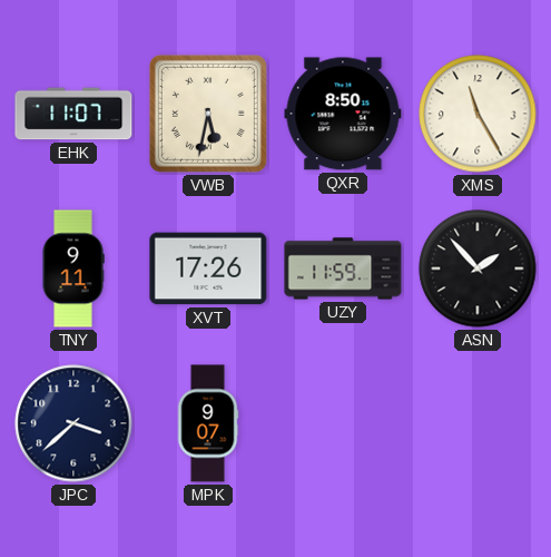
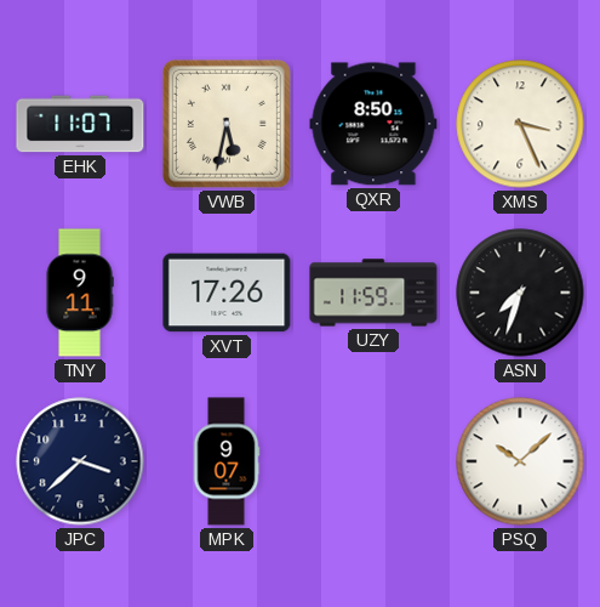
XMS: 11:25 -> 3:26 (520, 124)
ASN: 1:53 -> 7:33 (520, 293)
PSQ: none -> 10:08 (520, 461)
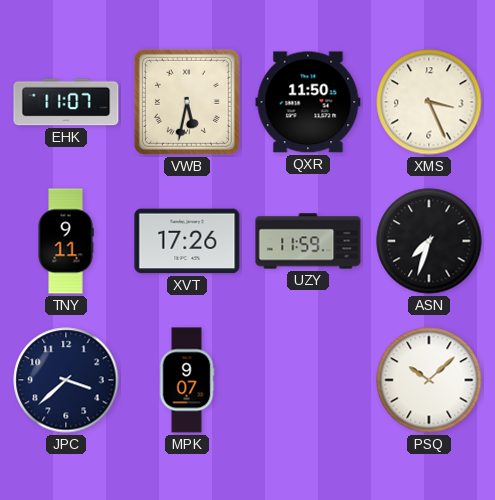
QXR: 8:50 -> 11:50 (308, 102)
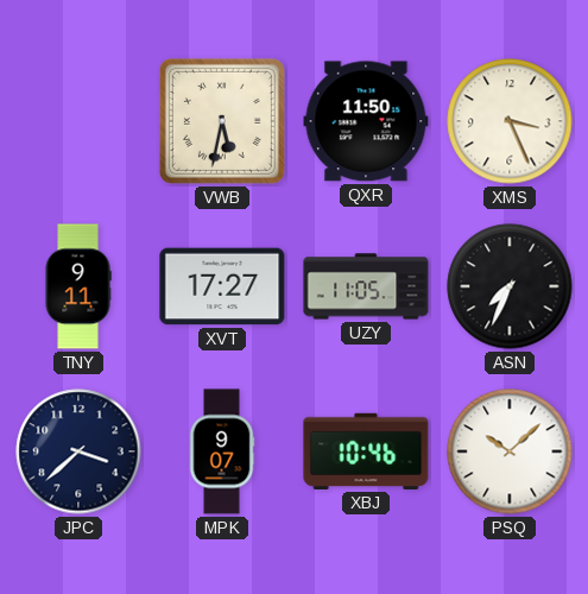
EHK: 11:07 -> none (66, 102)
XVT: 17:26 -> 17:27 (222, 286)
UZY: 11:59 -> 11:05 (366, 286)
ASN: 7:33 -> 7:34 (510, 286)
XBJ: none -> 10:46 (366, 451)
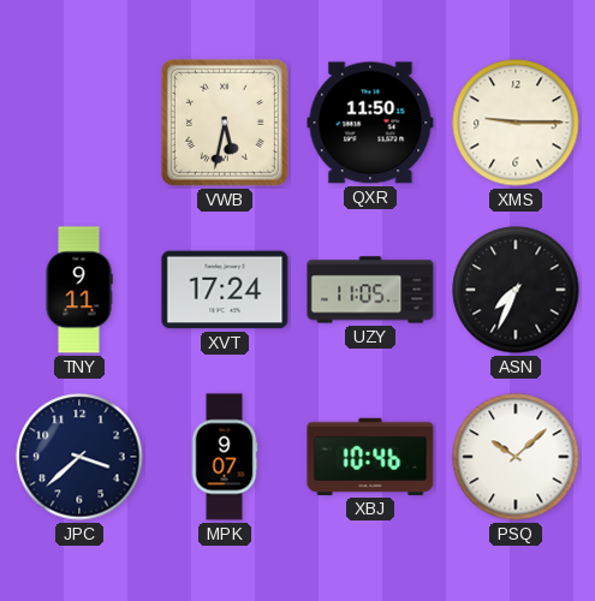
XMS: 3:26 -> 9:15 (516, 123)
XVT: 17:27 -> 17:24 (225, 290)
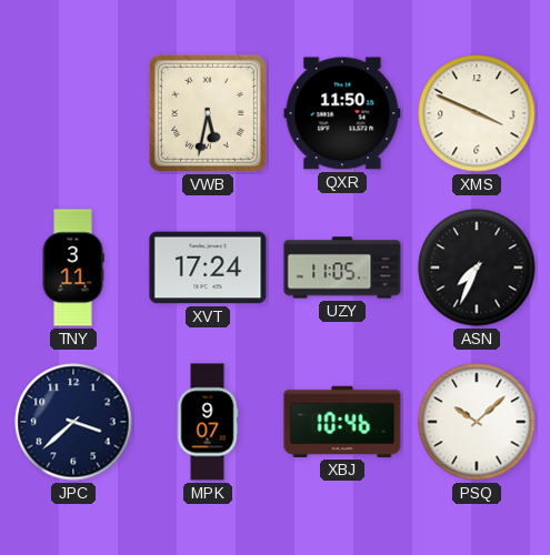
XMS: 9:15 -> 3:49 (477, 113)
TNY: 9:11 -> 3:11 (73, 268)
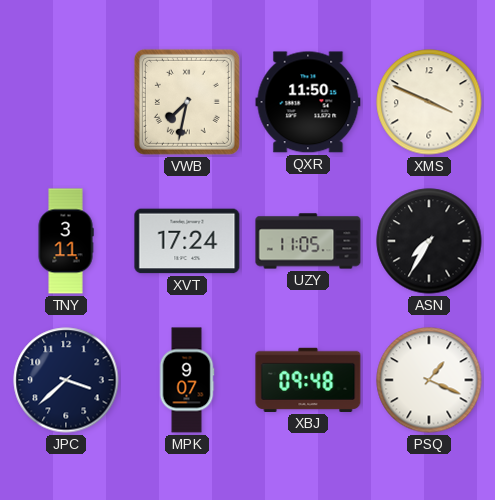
VWB: 5:32 -> 7:32 (187, 102)
ASN: 7:34 -> 7:35 (429, 241)
XBJ: 10:46 -> 09:48 (308, 380)
PSQ: 10:08 -> 1:19 (429, 380)
